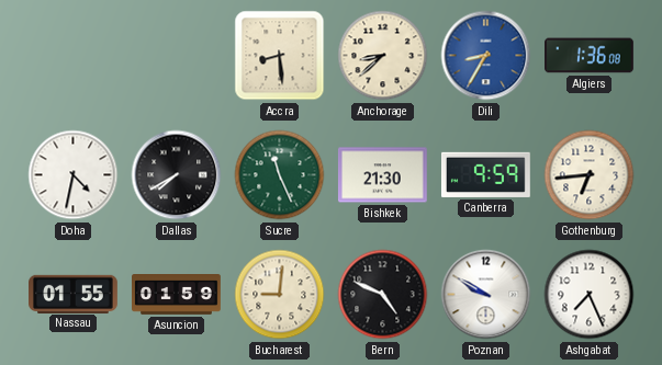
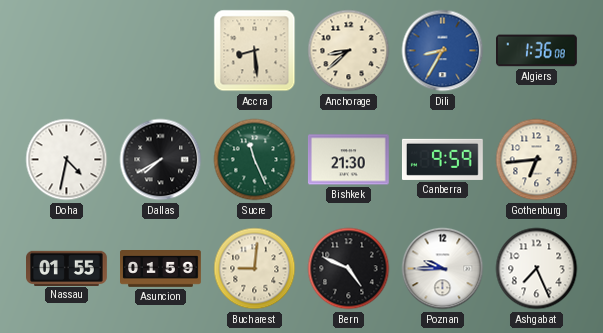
Poznan: 9:50 -> 9:45 (443, 269)
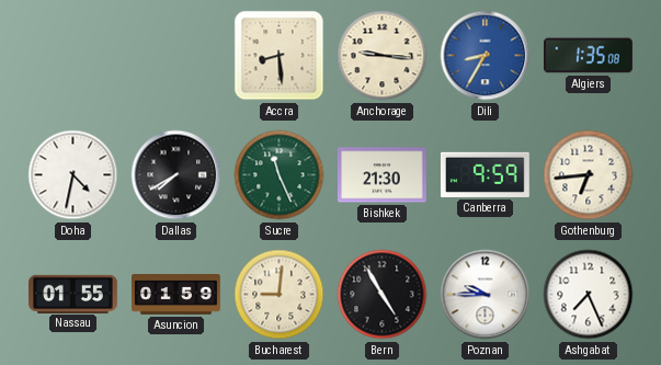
Anchorage: 8:38 -> 9:16 (383, 56)
Algiers: 1:36 -> 1:35 (589, 56)
Bern: 4:49 -> 4:55 (383, 295)
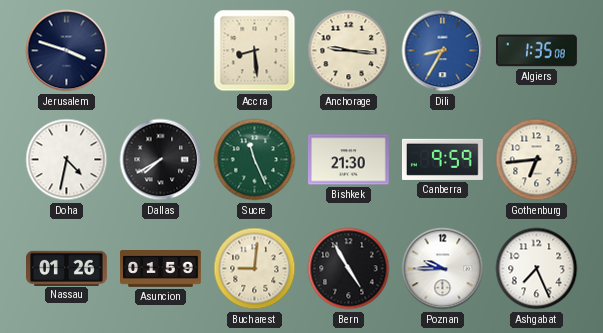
Jerusalem: none -> 3:48 (67, 51)
Nassau: 01:55 -> 01:26 (67, 268)
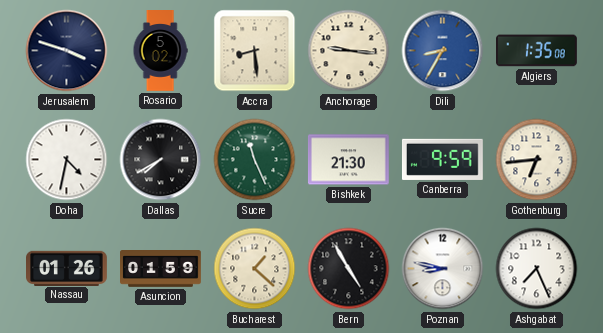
Rosario: none -> 5:02 (160, 51)
Bucharest: 9:01 -> 1:22 (255, 269)
Poznan: 9:45 -> 8:47 (443, 269)
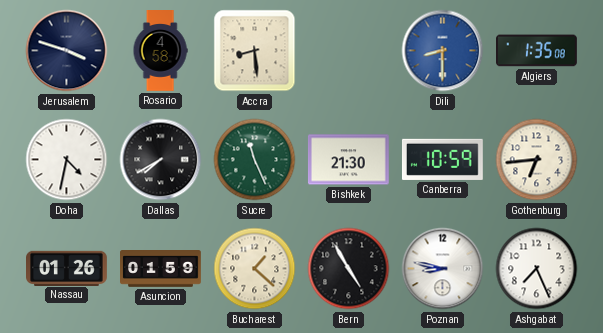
Rosario: 5:02 -> 4:58 (160, 51)
Anchorage: 9:16 -> none (349, 51)
Dili: 8:35 -> 8:30 (443, 51)
Canberra: 9:59 -> 10:59 (442, 159)
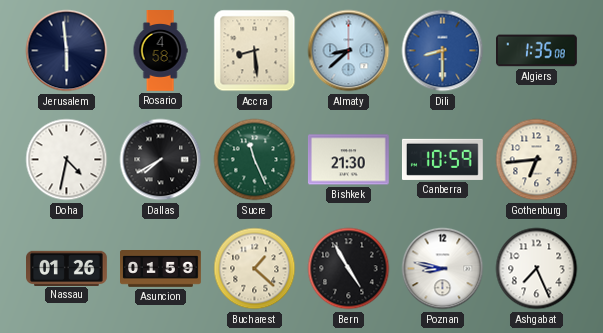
Jerusalem: 3:48 -> 5:59 (67, 51)
Almaty: none -> 8:38 (349, 51)
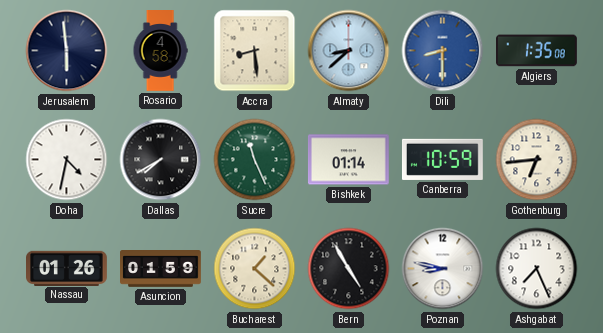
Bishkek: 21:30 -> 01:14 (348, 160)
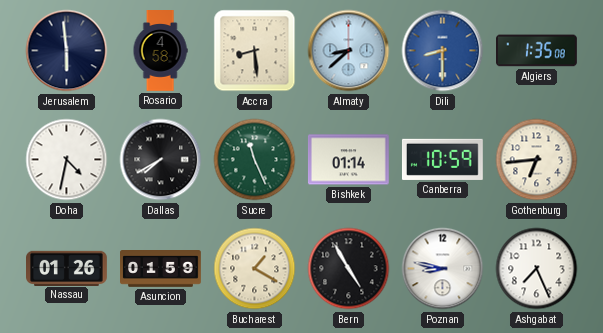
Bucharest: 1:22 -> 1:20 (255, 269)
